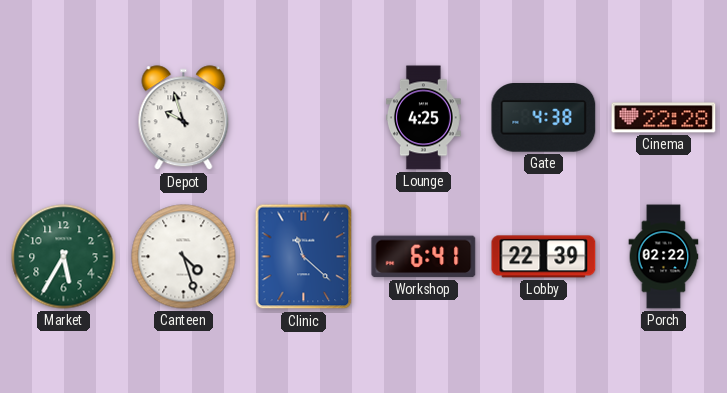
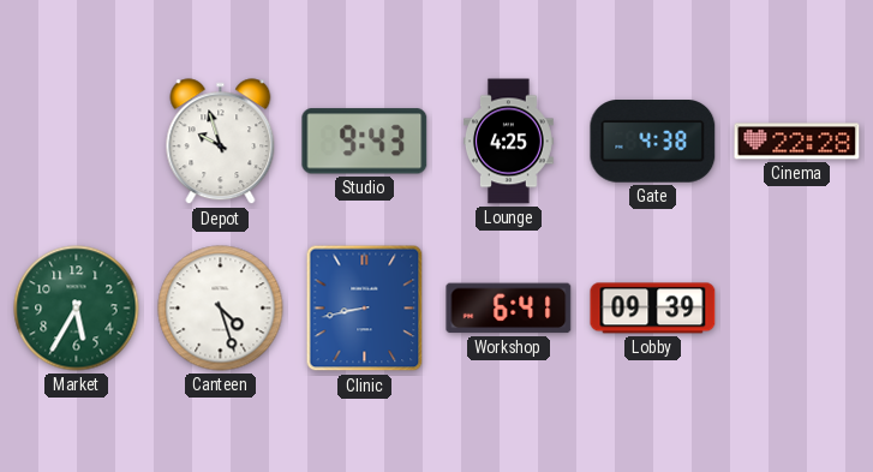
Studio: none -> 9:43 (365, 142)
Clinic: 11:22 -> 8:43 (365, 309)
Lobby: 22:39 -> 09:39 (653, 309)
Porch: 02:22 -> none (664, 257)
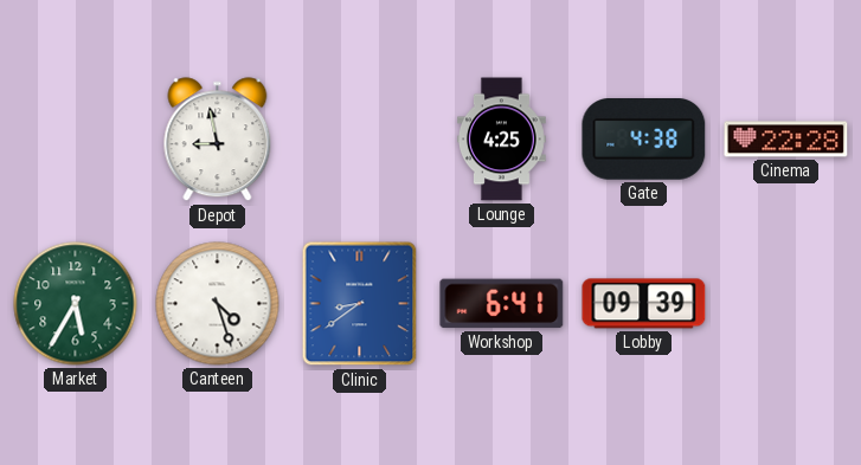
Depot: 9:57 -> 8:58 (218, 140)
Studio: 9:43 -> none (365, 142)
Clinic: 8:43 -> 8:39 (360, 304)
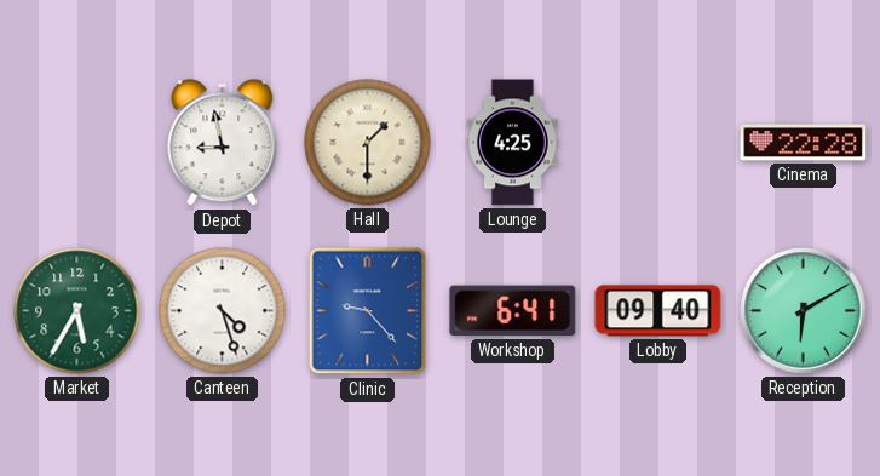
Hall: none -> 1:30 (368, 143)
Gate: 4:38 -> none (644, 140)
Clinic: 8:39 -> 9:23 (368, 311)
Lobby: 09:39 -> 09:40 (658, 311)
Reception: none -> 6:10 (804, 311)
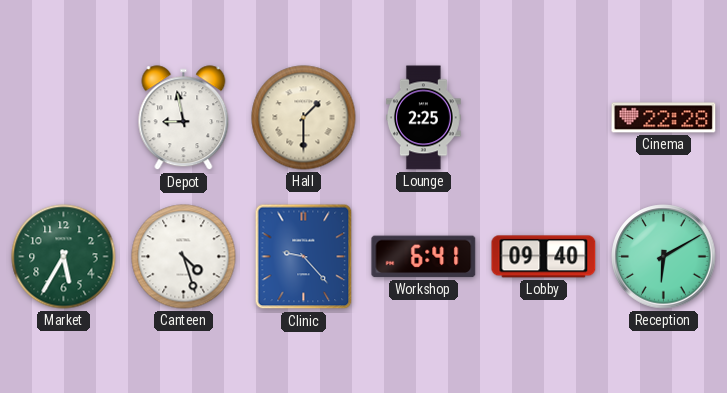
Lounge: 4:25 -> 2:25 (424, 118)
